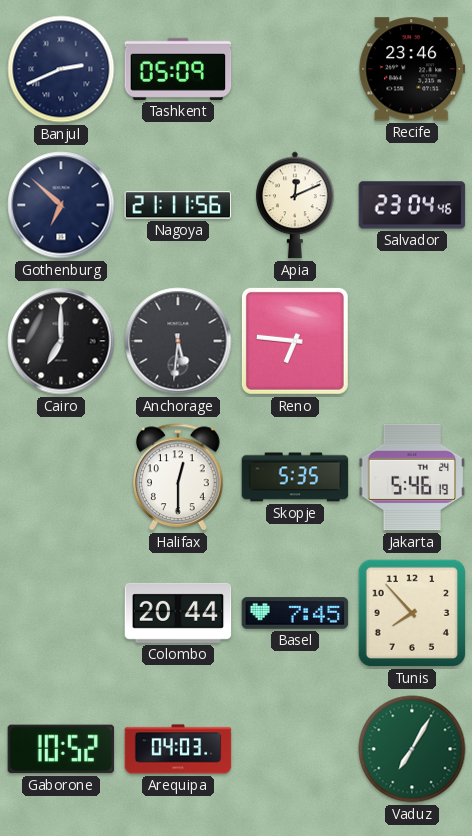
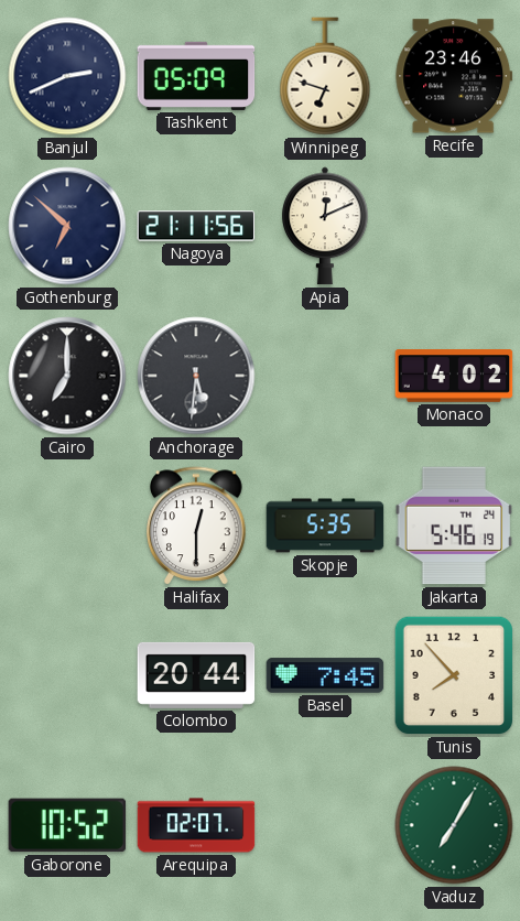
Winnipeg: none -> 6:48 (325, 76)
Salvador: 23:04 -> none (412, 205)
Reno: 6:46 -> none (295, 341)
Monaco: none -> 4:02 (454, 377)
Arequipa: 04:03 -> 02:07 (196, 825)
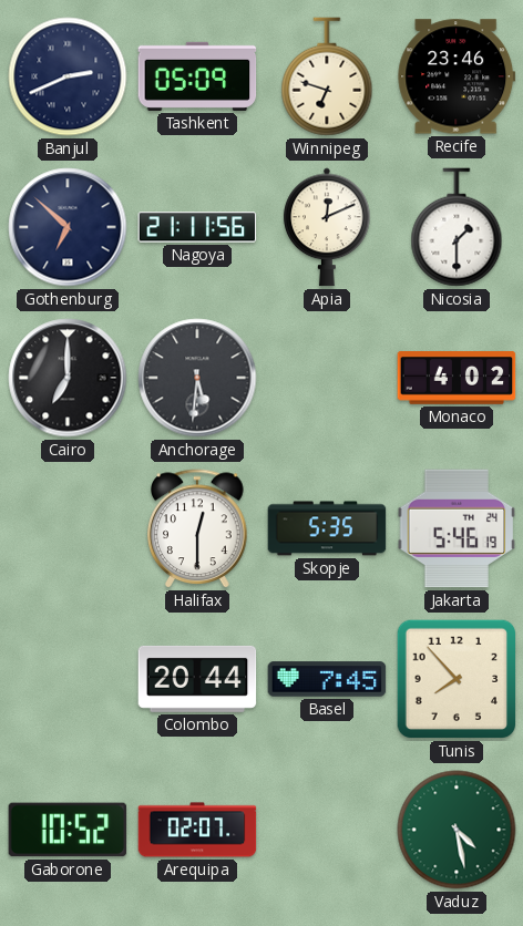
Nicosia: none -> 1:30 (457, 227)
Vaduz: 7:05 -> 4:28 (457, 830)
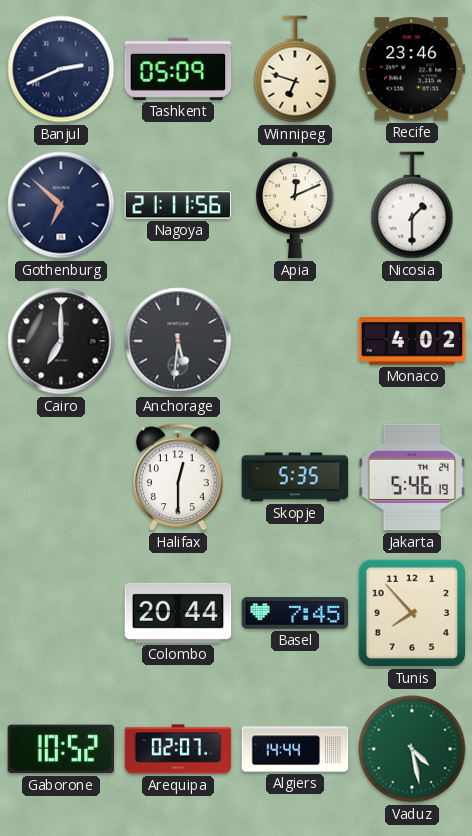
Algiers: none -> 14:44 (295, 749)
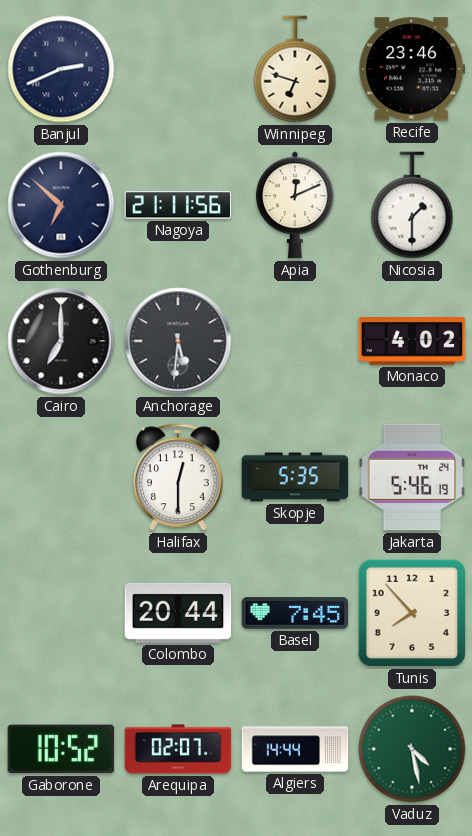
Tashkent: 05:09 -> none (178, 69)
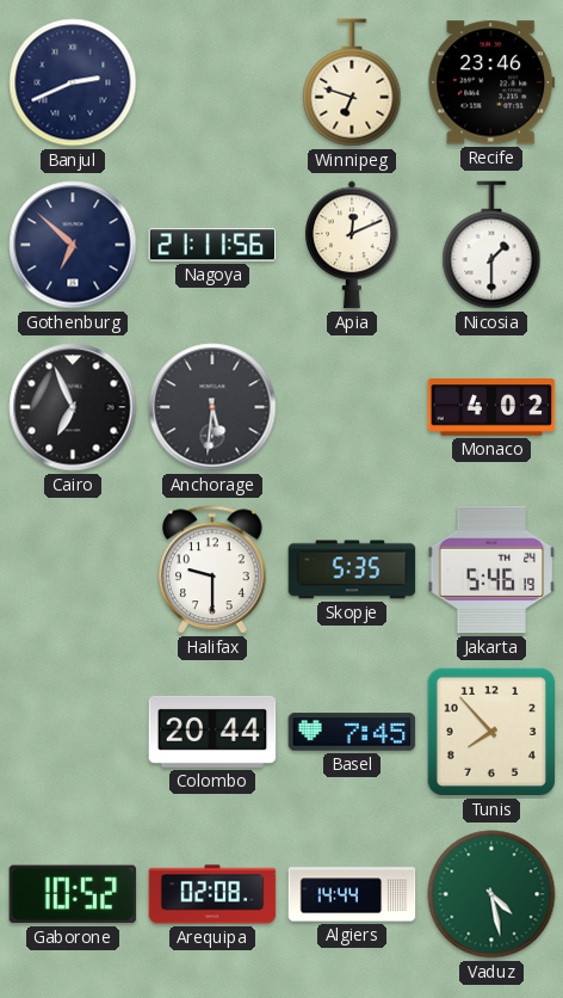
Cairo: 7:00 -> 6:56 (73, 407)
Halifax: 12:30 -> 9:30 (212, 571)
Arequipa: 02:07 -> 02:08 (212, 894)
